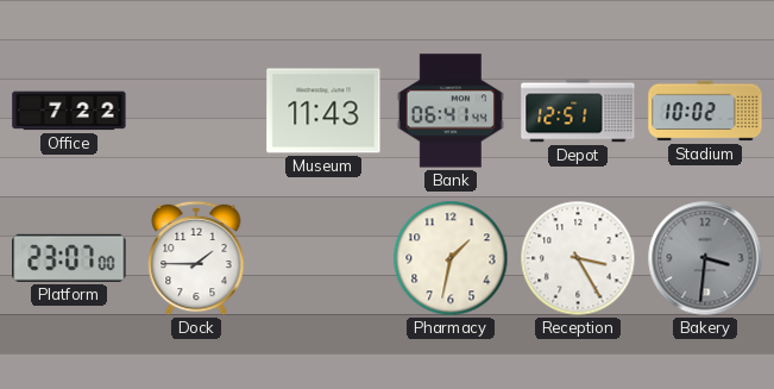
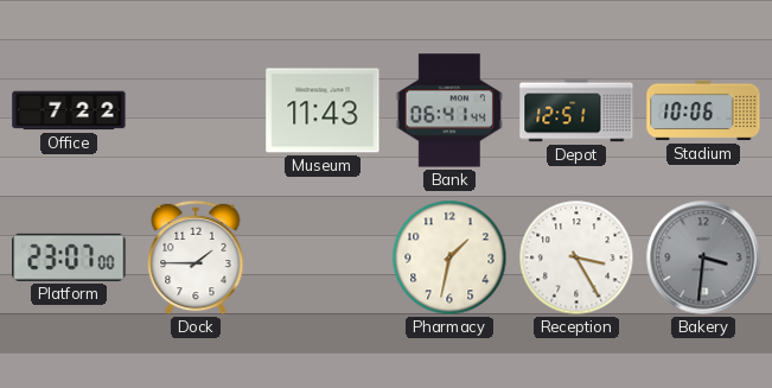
Stadium: 10:02 -> 10:06 (703, 110)
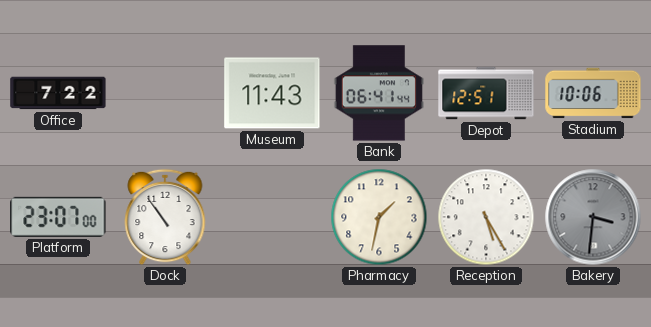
Dock: 1:45 -> 10:54 (165, 217)
Reception: 3:25 -> 5:25 (486, 217)
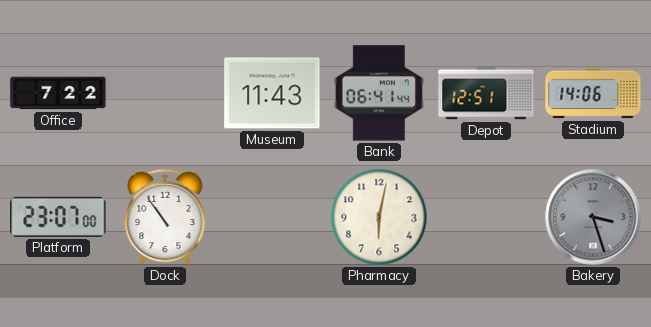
Stadium: 10:06 -> 14:06 (593, 93)
Pharmacy: 1:32 -> 6:02 (379, 217)
Reception: 5:25 -> none (486, 217)
Bakery: 3:31 -> 3:27 (593, 217)
